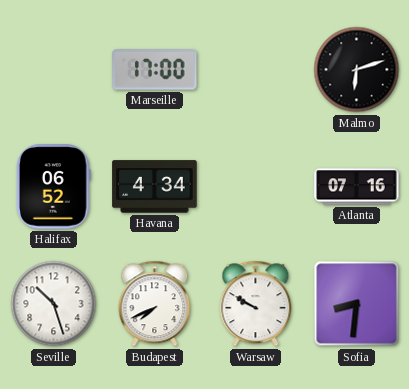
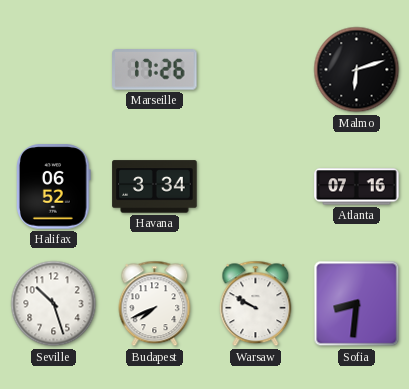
Marseille: 17:00 -> 17:26 (155, 70)
Havana: 4:34 -> 3:34 (155, 187)
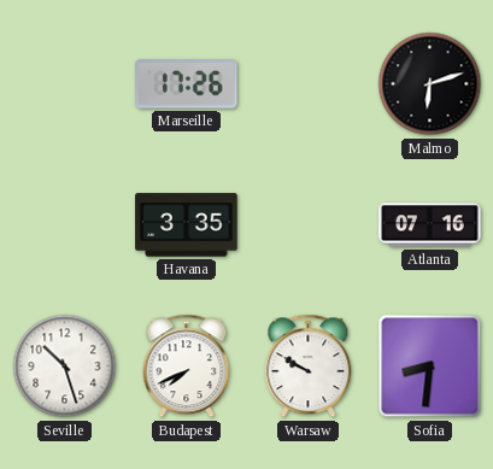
Halifax: 06:52 -> none (54, 187)
Havana: 3:34 -> 3:35 (187, 225)
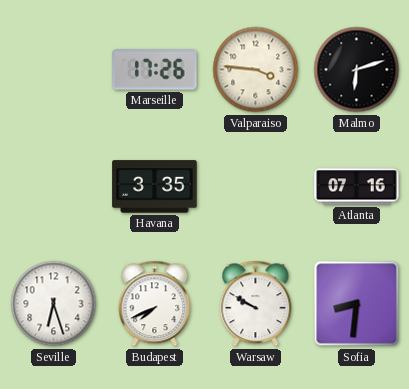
Valparaiso: none -> 3:46 (256, 70)
Seville: 10:27 -> 6:27 (54, 304)
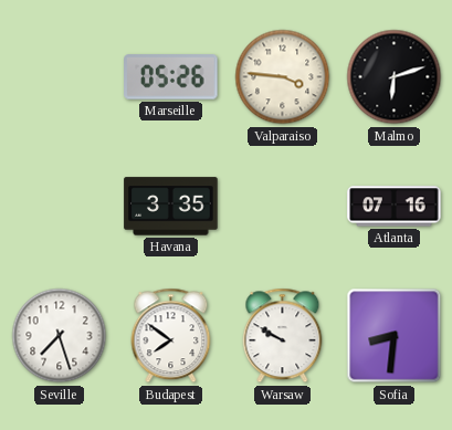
Marseille: 17:26 -> 05:26 (171, 77)
Seville: 6:27 -> 7:27 (60, 336)
Budapest: 7:41 -> 7:51 (171, 336)
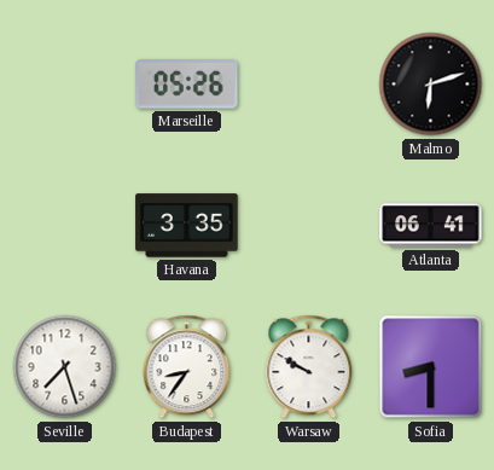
Valparaiso: 3:46 -> none (283, 77)
Atlanta: 07:16 -> 06:41 (431, 226)
Budapest: 7:51 -> 8:36 (187, 367)
Sofia: 8:31 -> 8:30 (431, 367)
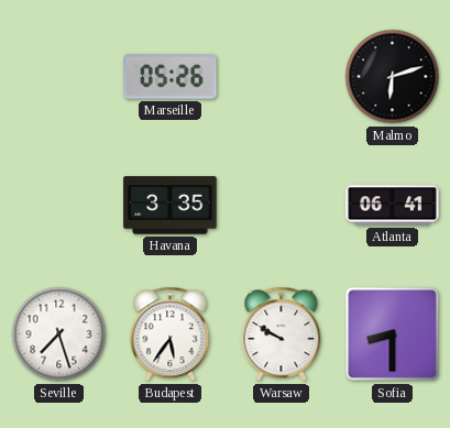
Budapest: 8:36 -> 5:36 (171, 334)
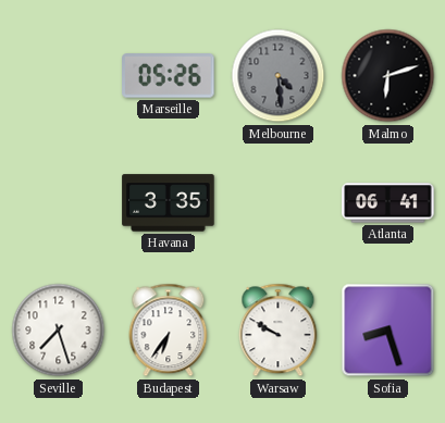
Melbourne: none -> 4:29 (279, 76)
Budapest: 5:36 -> 6:36 (169, 331)
Sofia: 8:30 -> 8:27 (388, 331)
